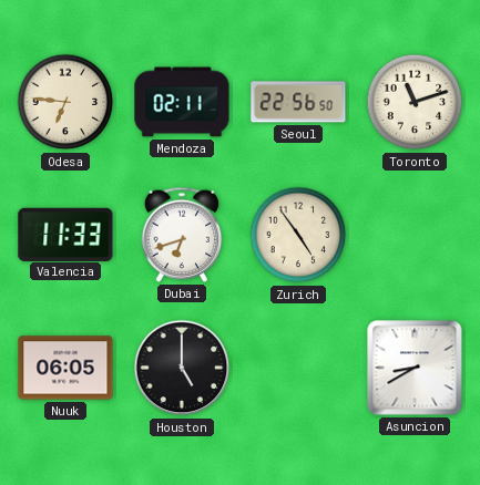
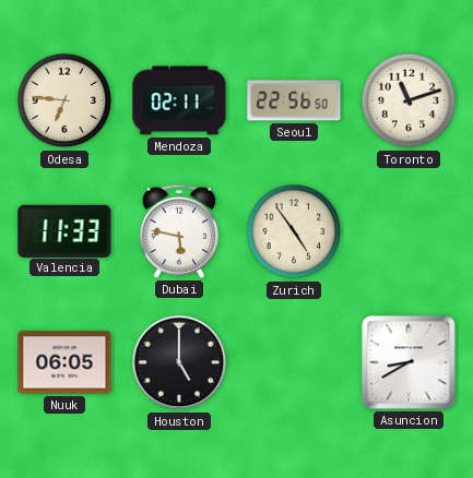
Dubai: 6:42 -> 5:47 (179, 231)
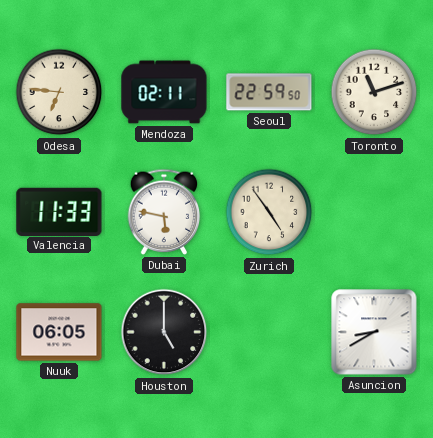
Seoul: 22:56 -> 22:59 (269, 92)
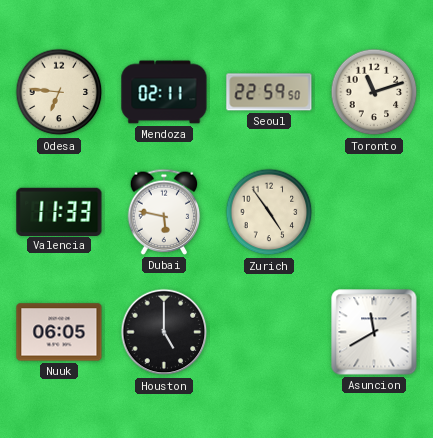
Asuncion: 8:40 -> 11:40 (374, 332)
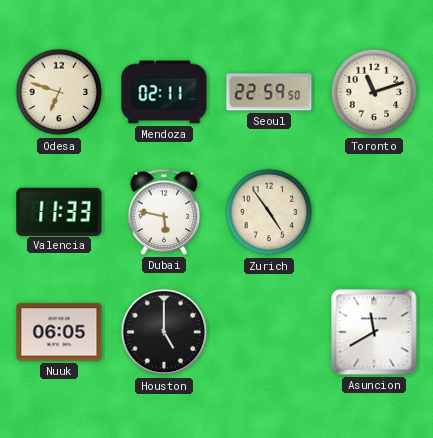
Odesa: 6:46 -> 6:48 (59, 92)
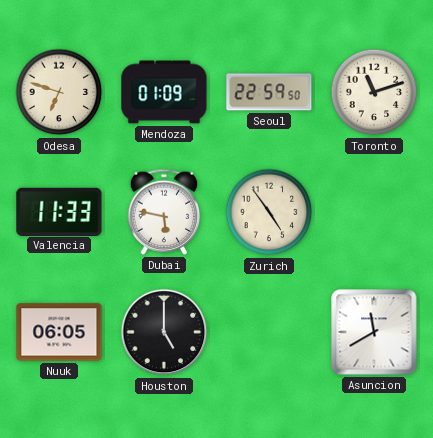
Mendoza: 02:11 -> 01:09 (164, 92)
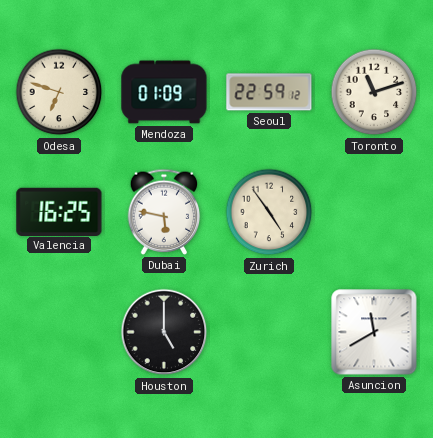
Seoul: 22:59:50 -> 22:59:12 (269, 92)
Valencia: 11:33 -> 16:25 (59, 211)
Nuuk: 06:05 -> none (59, 332)
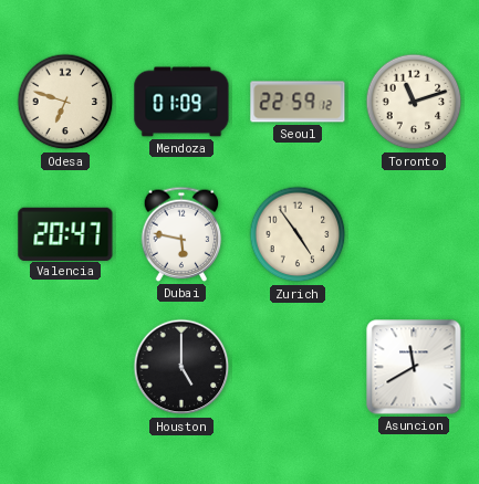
Valencia: 16:25 -> 20:47 (65, 233)
